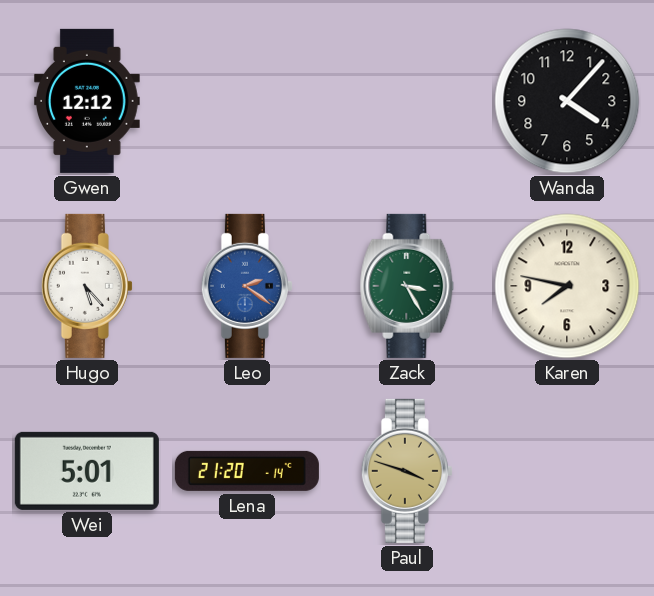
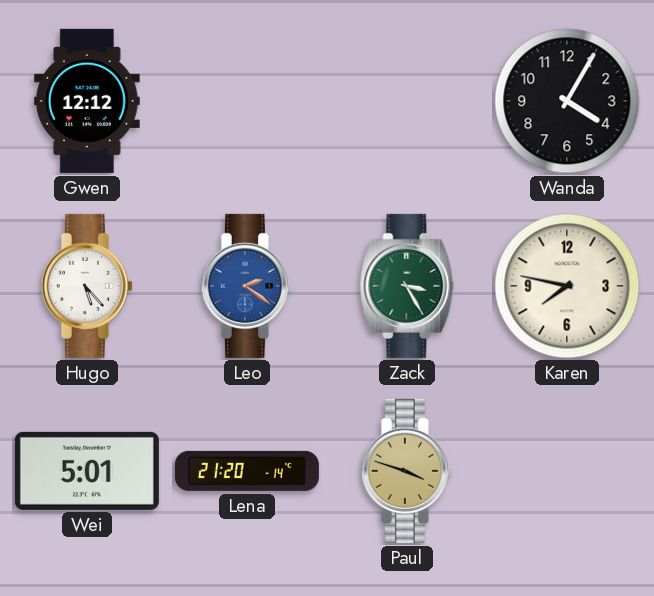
Wanda: 4:07 -> 4:05 (567, 101)
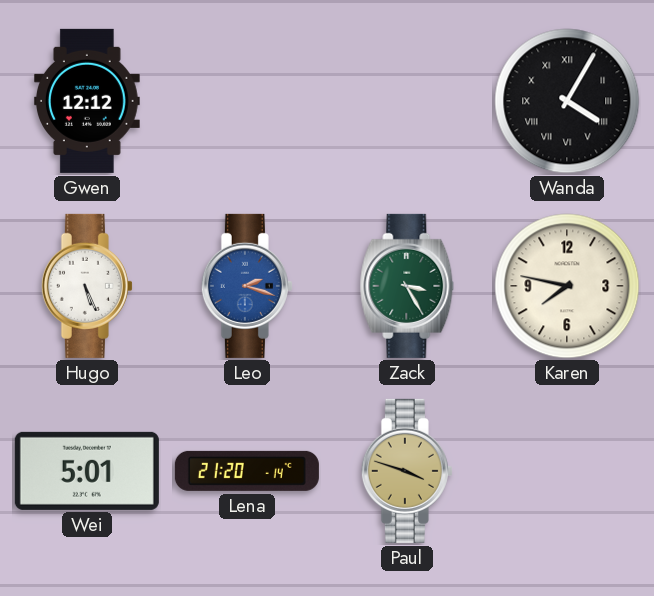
Wanda numerals: Arabic -> Roman (567, 101)
Hugo: 5:23 -> 5:26 (87, 286)
Leo: 2:21 -> 2:18 (247, 286)
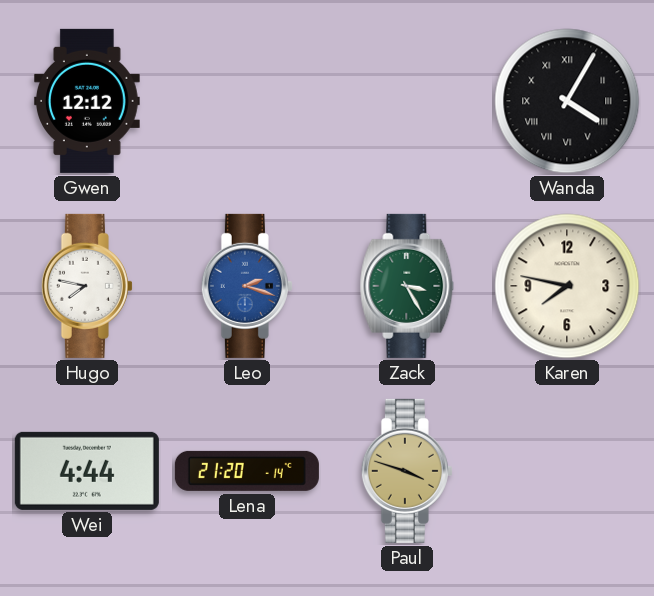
Hugo: 5:26 -> 7:47 (87, 286)
Wei: 5:01 -> 4:44 (87, 471)
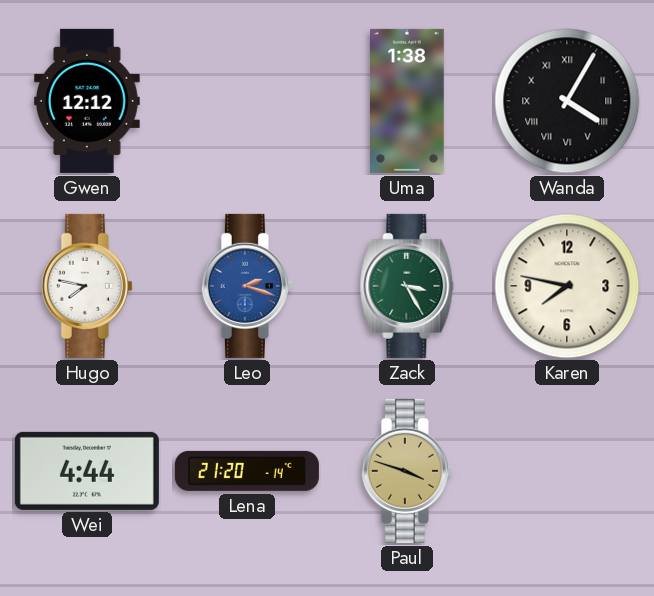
Uma: none -> 1:38 (408, 101)
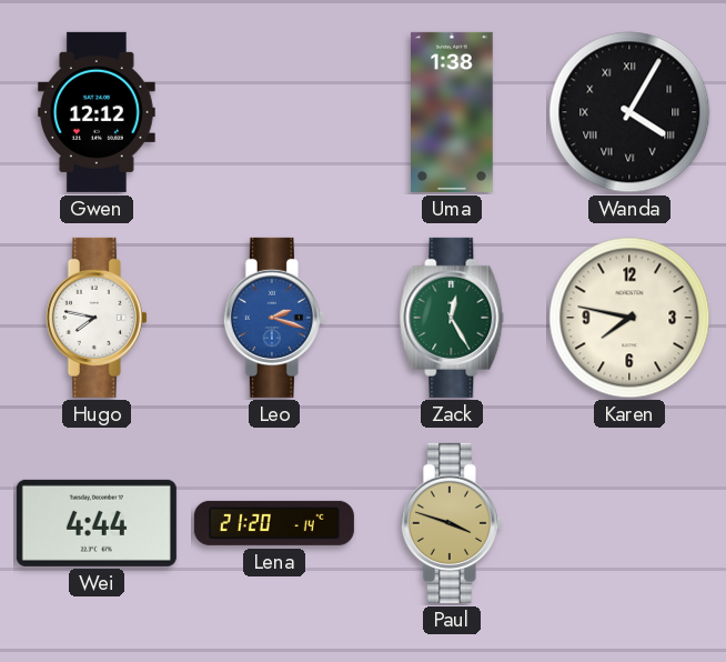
Zack: 3:25 -> 12:25 (452, 318)
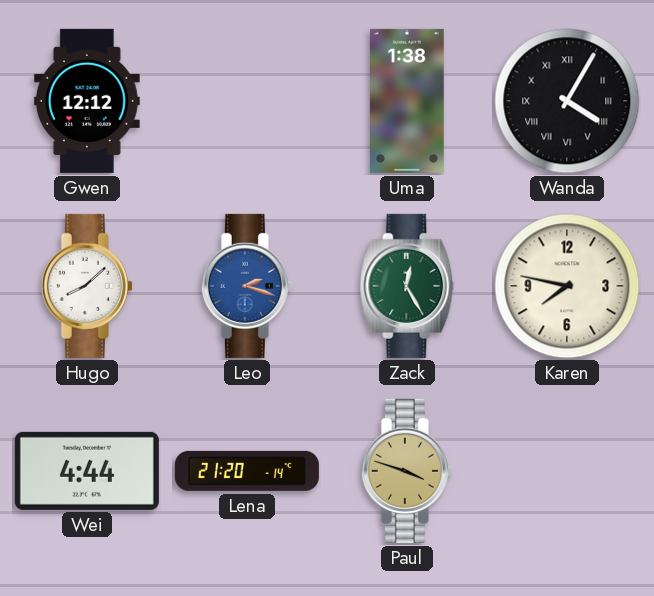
Hugo: 7:47 -> 8:08 (87, 286)
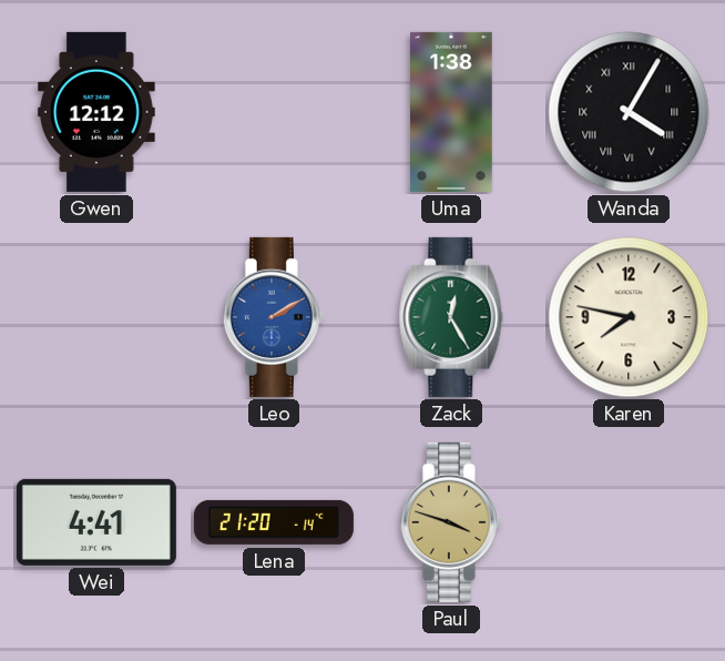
Hugo: 8:08 -> none (87, 286)
Leo: 2:18 -> 2:10 (274, 317)
Wei: 4:44 -> 4:41 (96, 522)
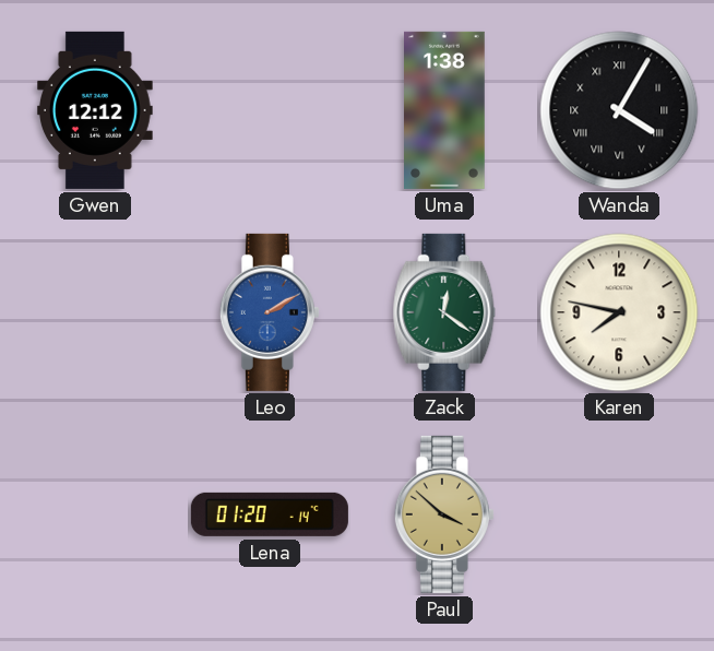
Zack: 12:25 -> 12:21 (444, 312)
Wei: 4:41 -> none (96, 522)
Lena: 21:20 -> 01:20 (270, 514)
Paul: 3:48 -> 3:52 (444, 514)
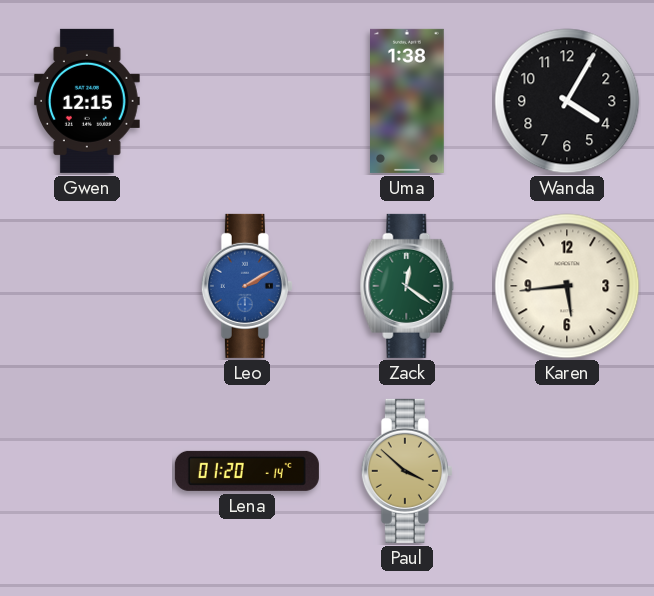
Gwen: 12:12 -> 12:15 (87, 101)
Wanda numerals: Roman -> Arabic (567, 101)
Karen: 7:47 -> 5:44 (567, 286)
